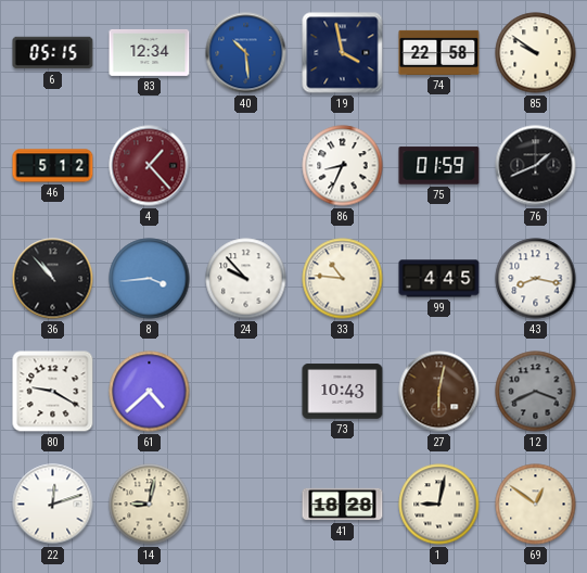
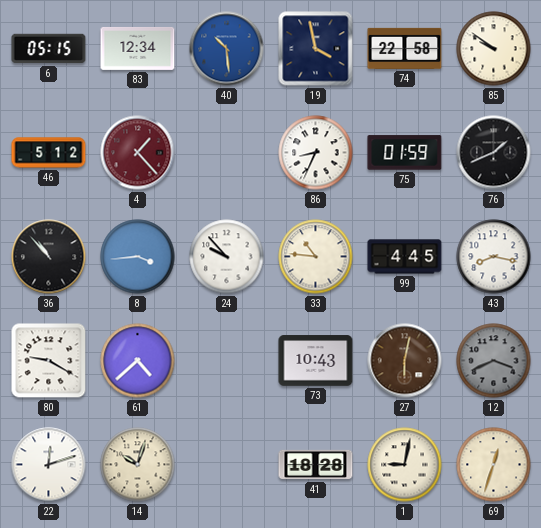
14: 9:02 -> 10:03 (138, 465)
69: 12:51 -> 12:33 (494, 465)
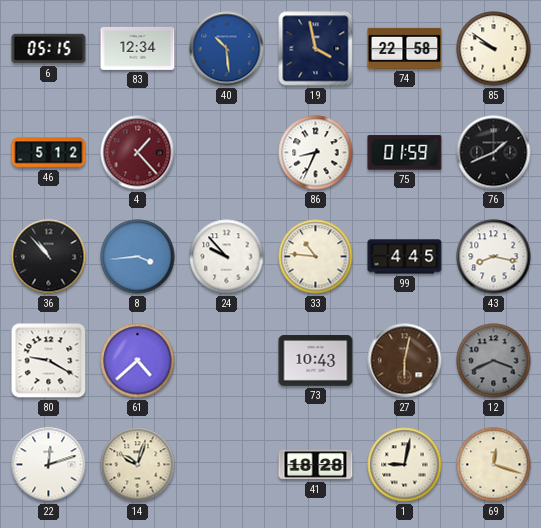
69: 12:33 -> 12:18 (494, 465)
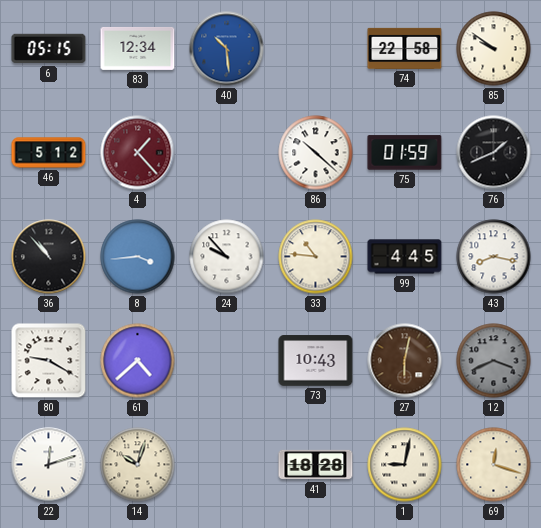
19: 3:58 -> none (316, 49)
86: 8:34 -> 10:22 (316, 153)
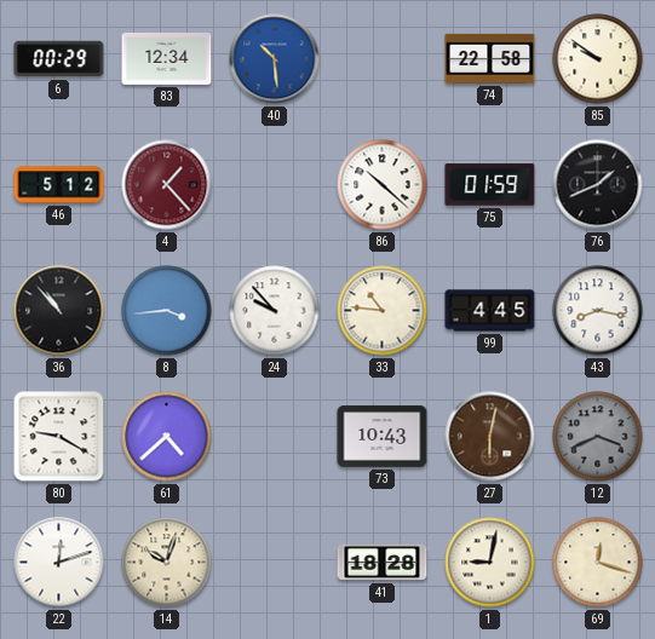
6: 05:15 -> 00:29 (59, 59)
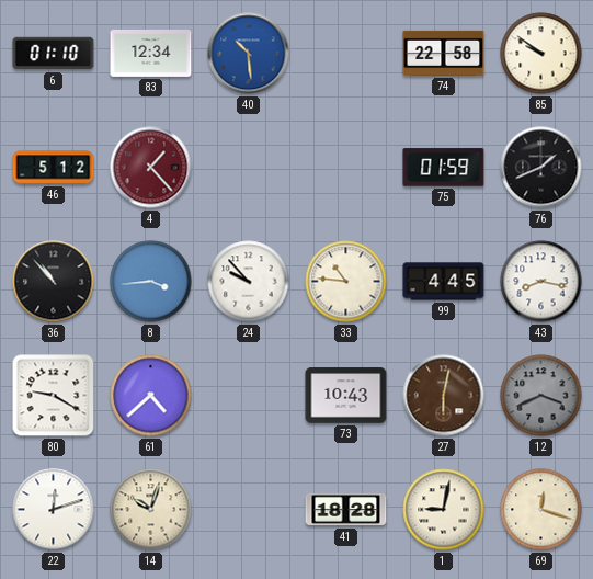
6: 00:29 -> 01:10 (54, 54)
86: 10:22 -> none (383, 185)
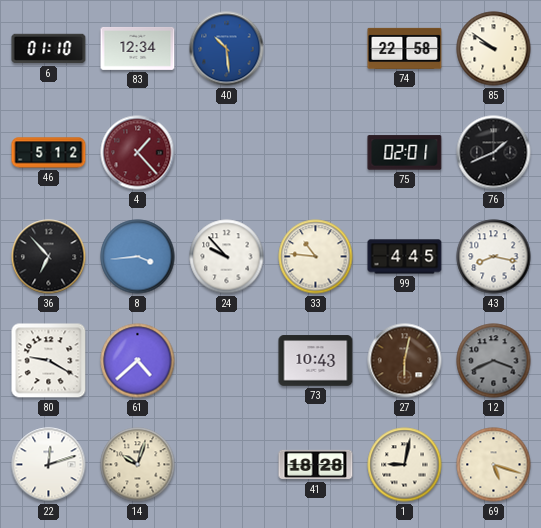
75: 01:59 -> 02:01 (405, 153)
36: 10:53 -> 6:53 (49, 257)
69: 12:18 -> 5:18 (494, 465)
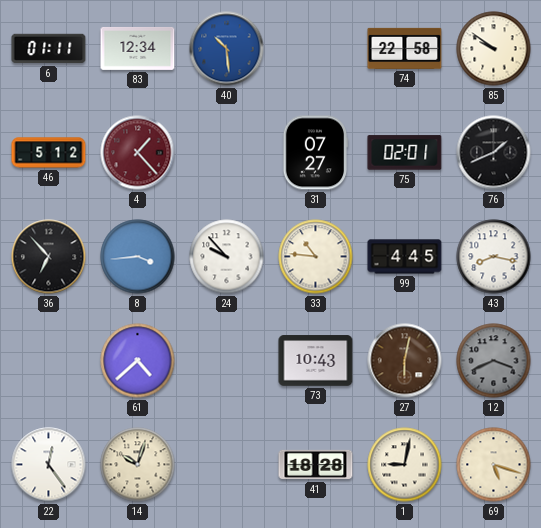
6: 01:10 -> 01:11 (49, 49)
31: none -> 07:27 (315, 153)
80: 9:20 -> none (49, 361)
22: 12:12 -> 12:24 (49, 465)
